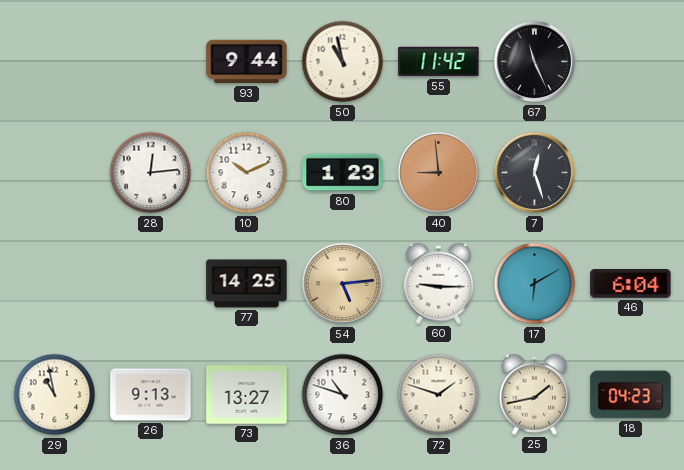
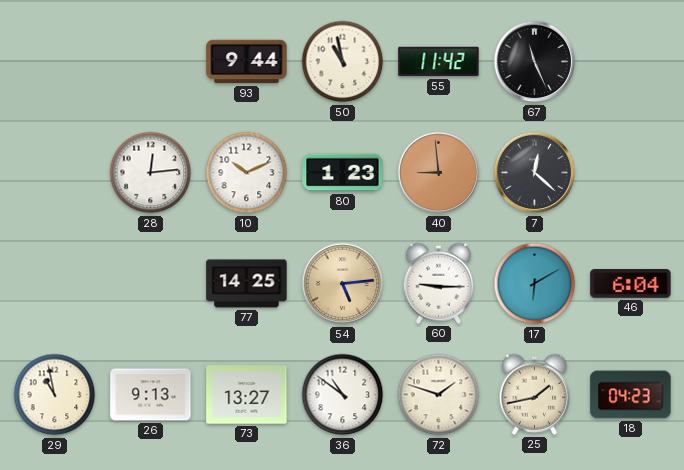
7: 12:27 -> 12:22 (535, 173)
36: 10:48 -> 10:51 (343, 395)
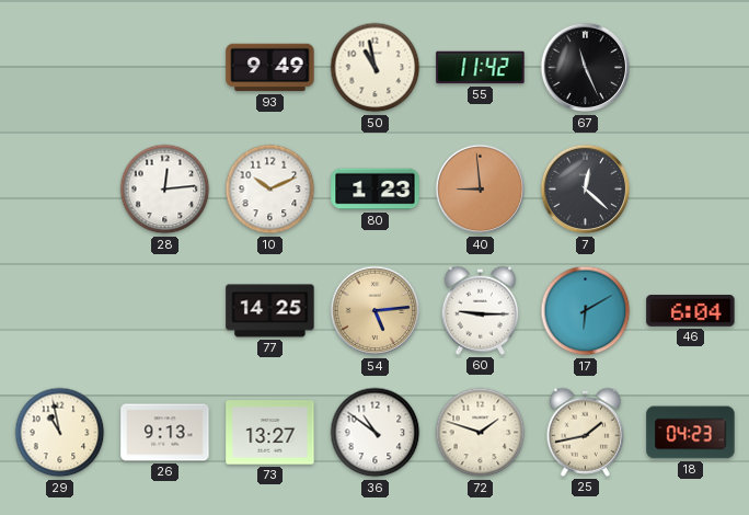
93: 9:44 -> 9:49 (270, 68)
